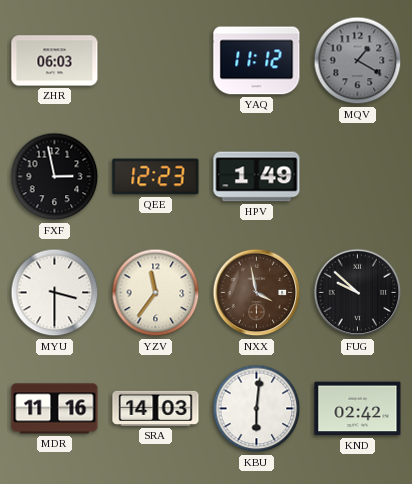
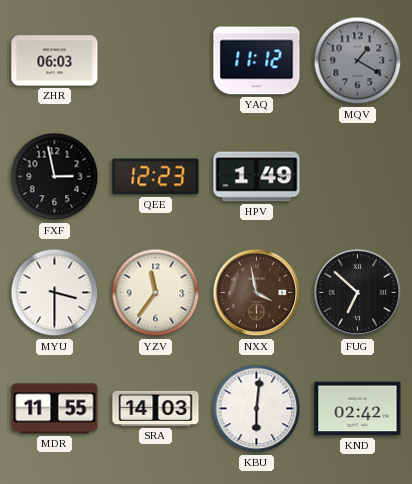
FUG: 9:52 -> 6:52 (358, 293)
MDR: 11:16 -> 11:55 (55, 409)
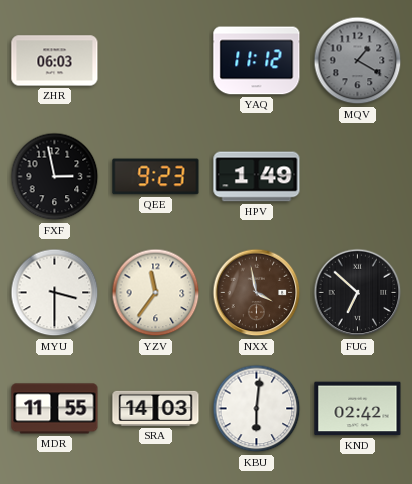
QEE: 12:23 -> 9:23 (156, 177)
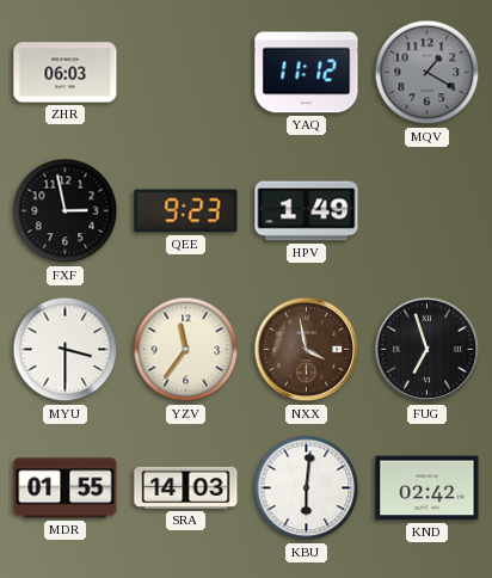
FUG: 6:52 -> 6:57 (428, 350)
MDR: 11:55 -> 01:55 (66, 488)
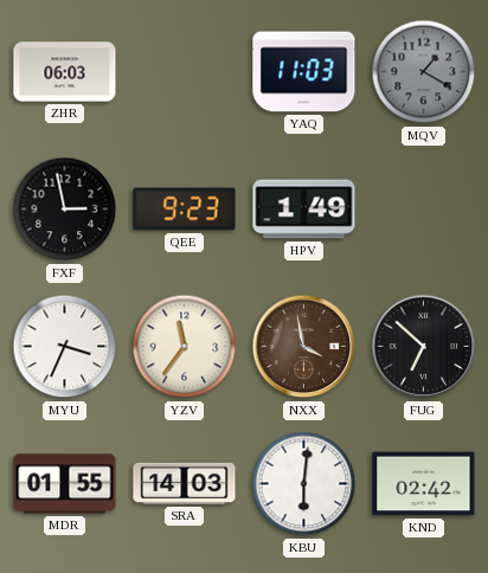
YAQ: 11:12 -> 11:03 (304, 72)
MYU: 3:30 -> 3:34 (65, 347)
FUG: 6:57 -> 6:52 (424, 347)
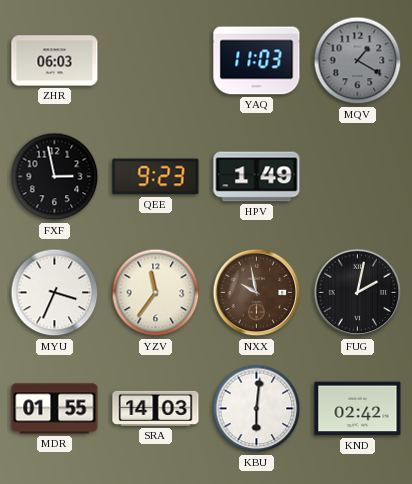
NXX: 3:58 -> 9:58 (257, 293)
FUG: 6:52 -> 2:02 (358, 293)
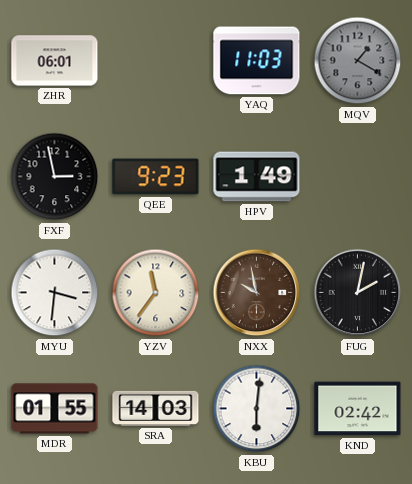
ZHR: 06:03 -> 06:01 (55, 61)
MYU: 3:34 -> 3:31 (55, 293)
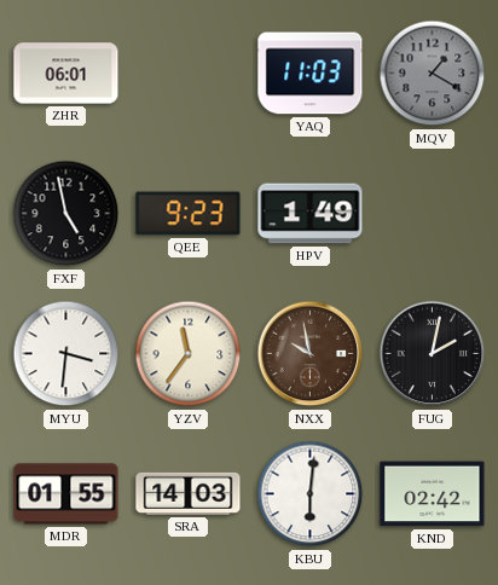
FXF: 2:58 -> 4:58 (66, 214)
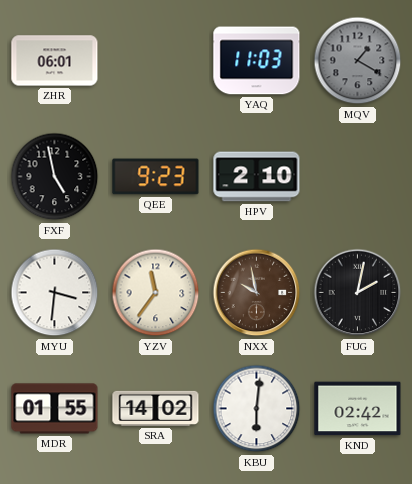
HPV: 1:49 -> 2:10 (257, 177)
SRA: 14:03 -> 14:02 (156, 408)
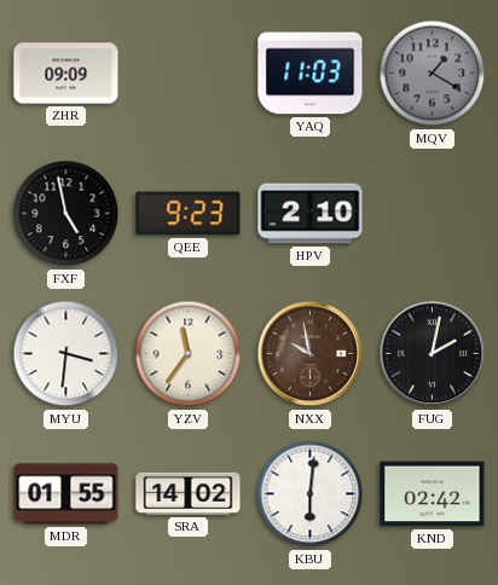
ZHR: 06:01 -> 09:09 (66, 74)
